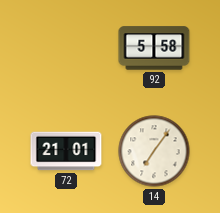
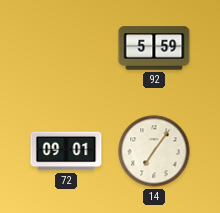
92: 5:58 -> 5:59 (154, 48)
72: 21:01 -> 09:01 (66, 151)
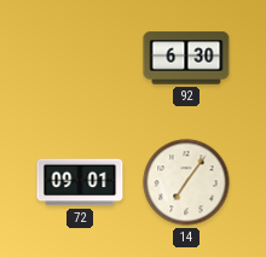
92: 5:59 -> 6:30 (186, 58)
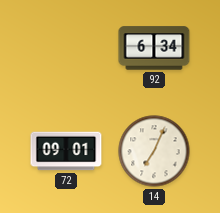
92: 6:30 -> 6:34 (154, 48)
14: 7:06 -> 7:04 (154, 151)
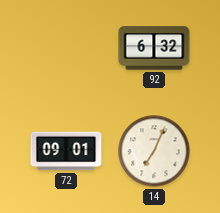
92: 6:34 -> 6:32 (154, 48)
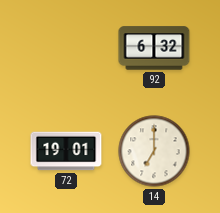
72: 09:01 -> 19:01 (66, 151)
14: 7:04 -> 7:00 (154, 151)
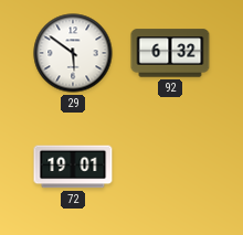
29: none -> 5:51 (73, 53)
14: 7:00 -> none (154, 151)
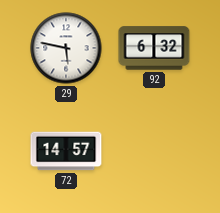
29: 5:51 -> 5:47 (66, 48)
72: 19:01 -> 14:57 (66, 151)
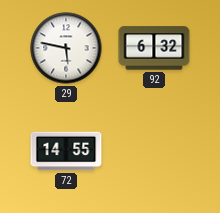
72: 14:57 -> 14:55 (66, 151)
